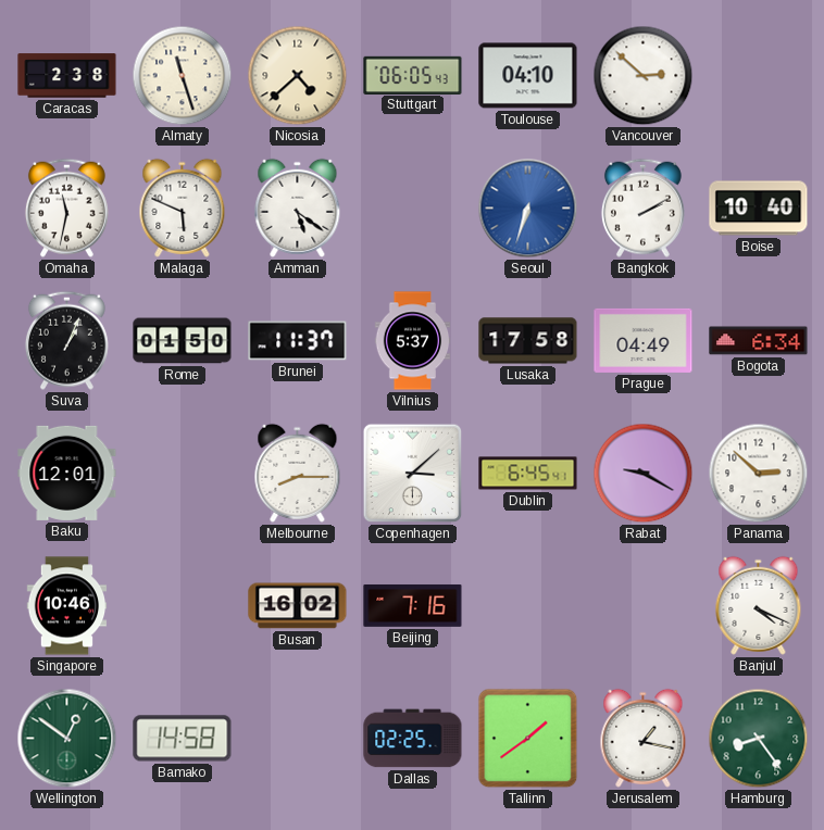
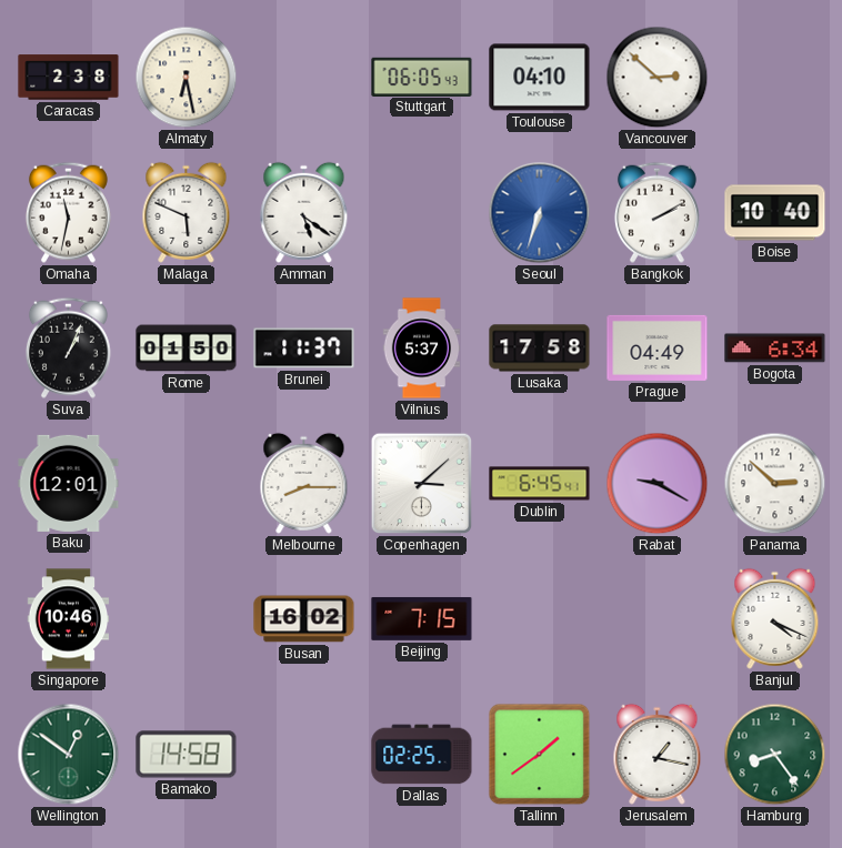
Almaty: 11:27 -> 6:28 (187, 78)
Nicosia: 4:38 -> none (298, 76)
Beijing: 7:16 -> 7:15 (422, 618)
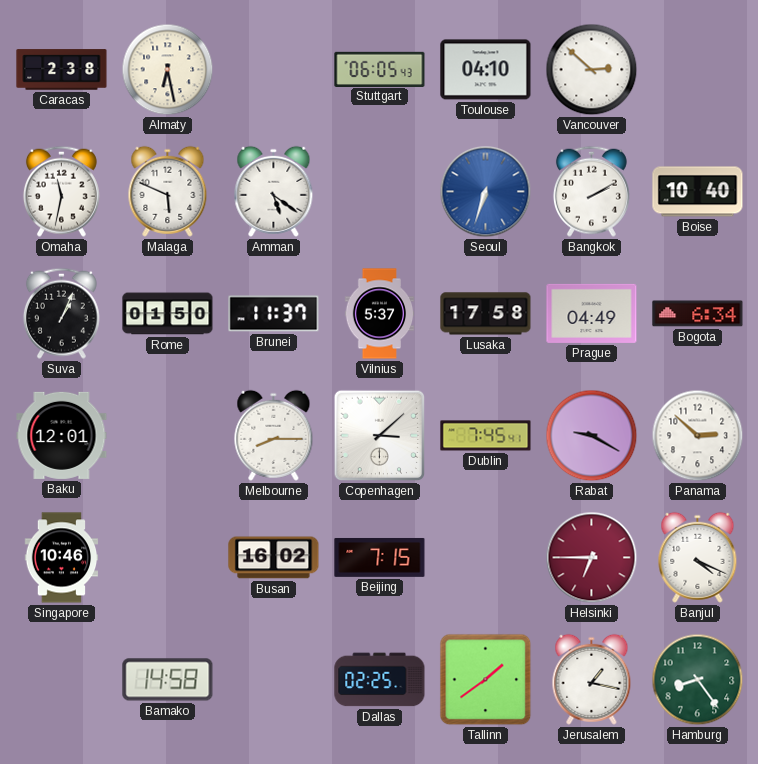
Dublin: 6:45 -> 7:45 (486, 436)
Helsinki: none -> 6:45 (592, 558)
Wellington: 12:51 -> none (69, 755)
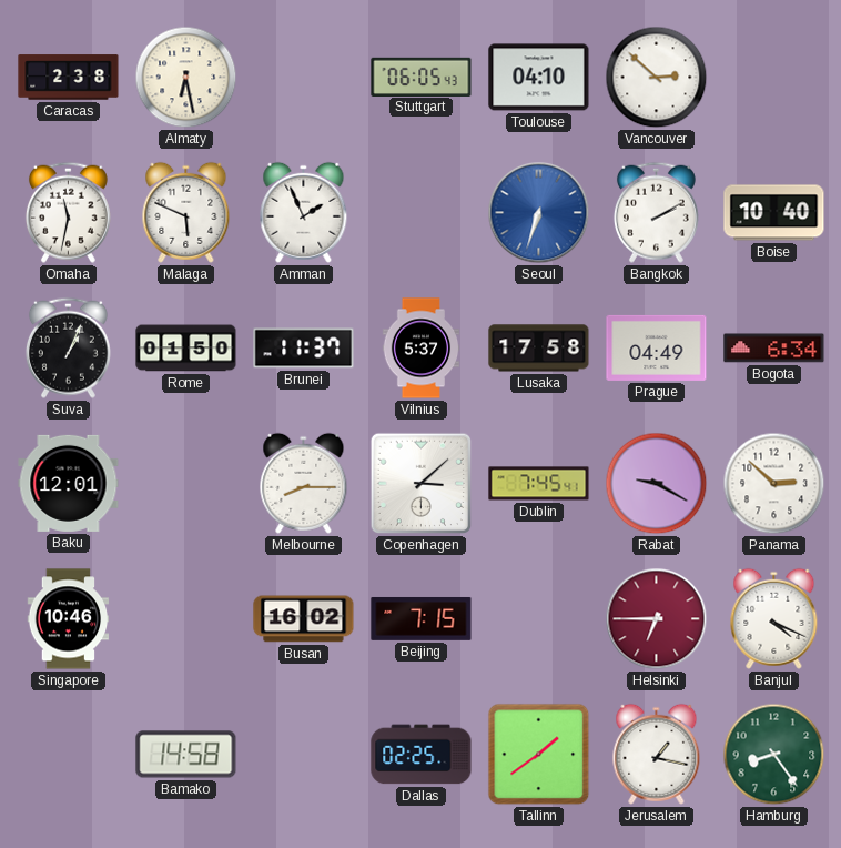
Amman: 5:21 -> 1:56 (304, 212)
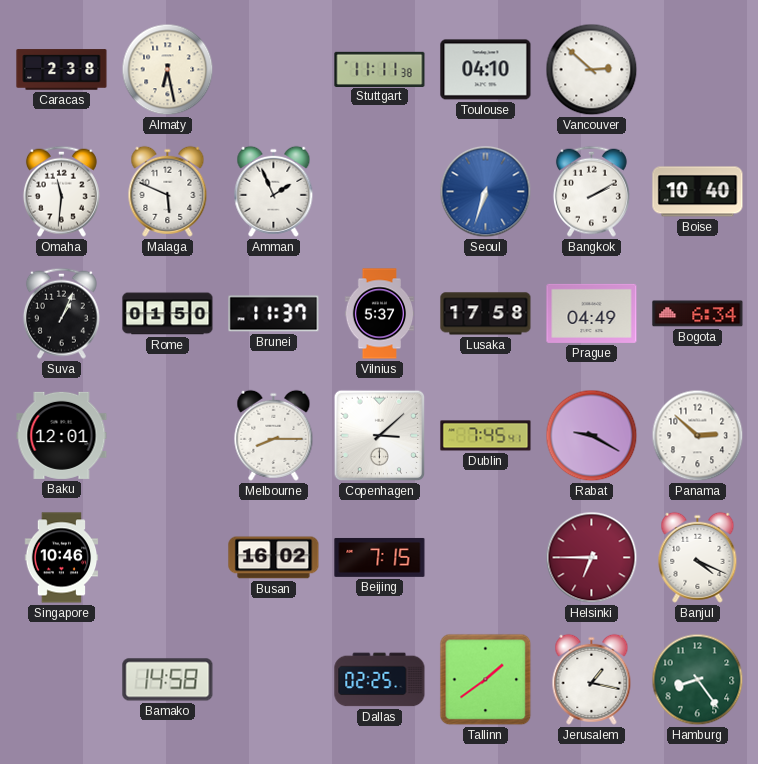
Stuttgart: 06:05 -> 11:11 (380, 69)
Omaha: 11:32 -> 11:31 (61, 191)
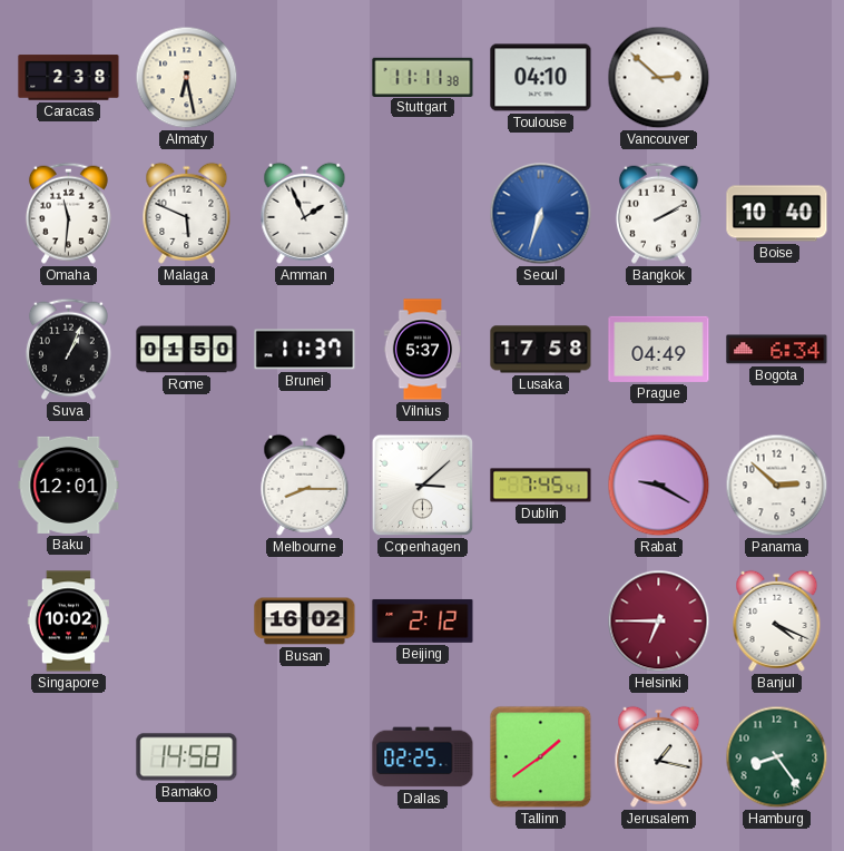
Singapore: 10:46 -> 10:02 (69, 622)
Beijing: 7:15 -> 2:12 (423, 620)
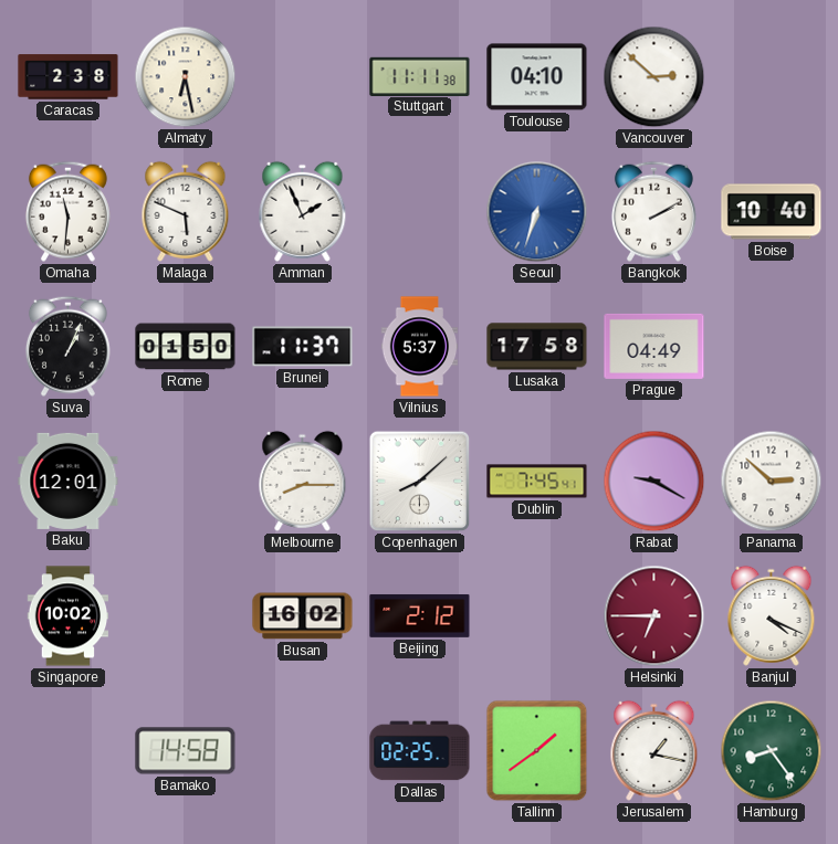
Bogota: 6:34 -> none (777, 350)
Copenhagen: 3:08 -> 8:08 (420, 482)
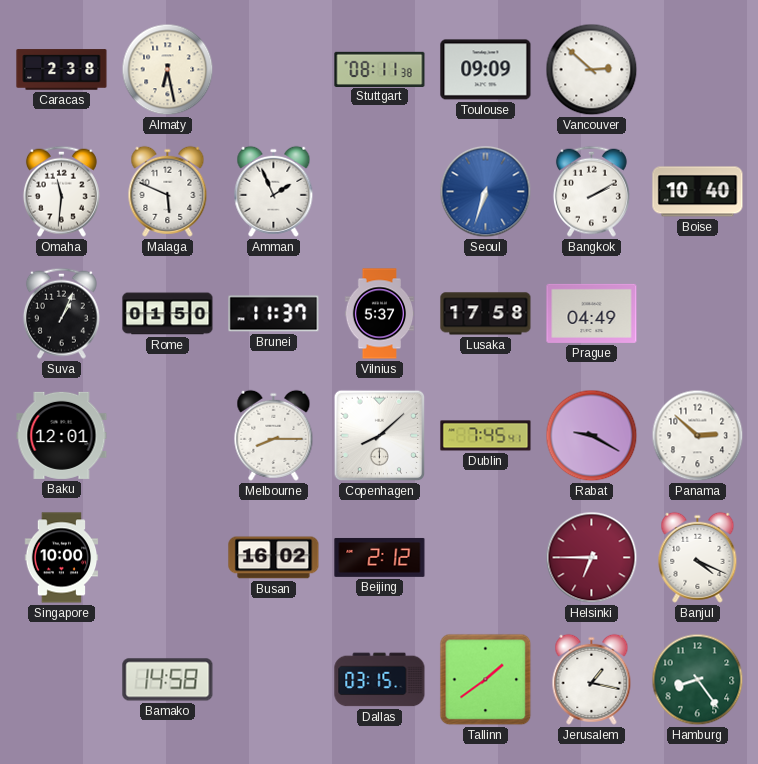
Stuttgart: 11:11 -> 08:11 (380, 69)
Toulouse: 04:10 -> 09:09 (486, 70)
Singapore: 10:02 -> 10:00 (62, 558)
Dallas: 02:25 -> 03:15 (380, 680)
